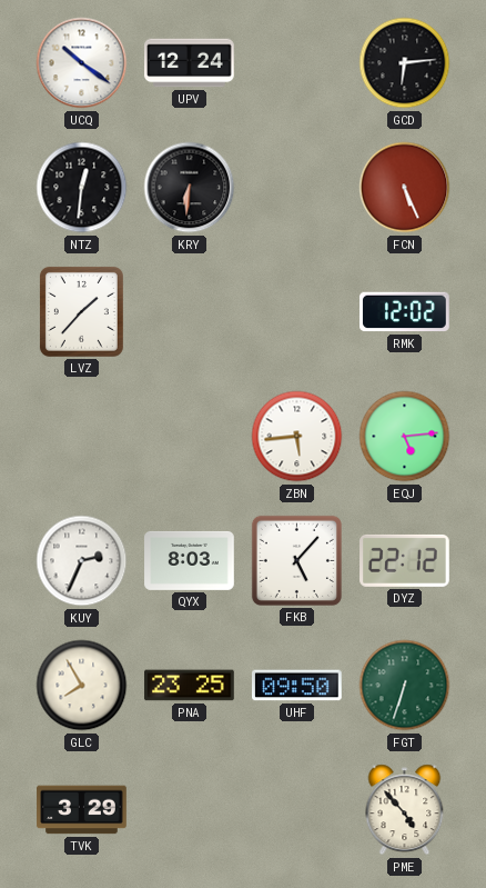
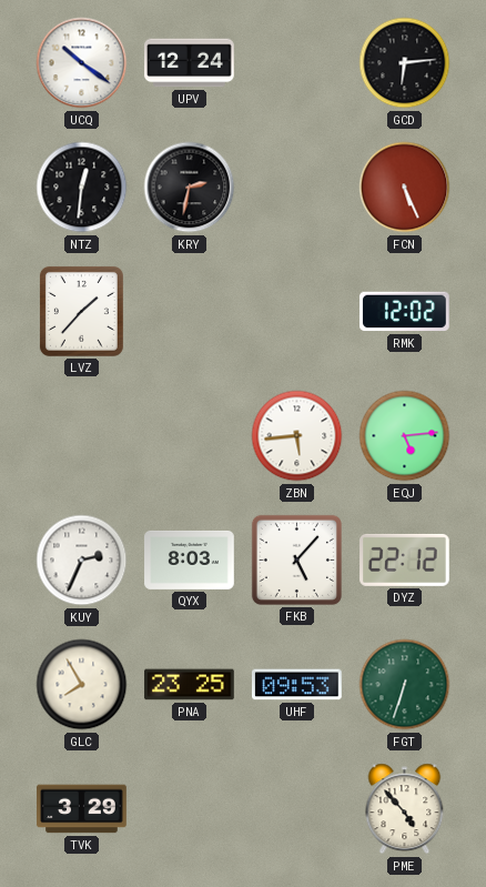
KRY: 6:31 -> 2:32 (190, 188)
UHF: 09:50 -> 09:53 (297, 685)
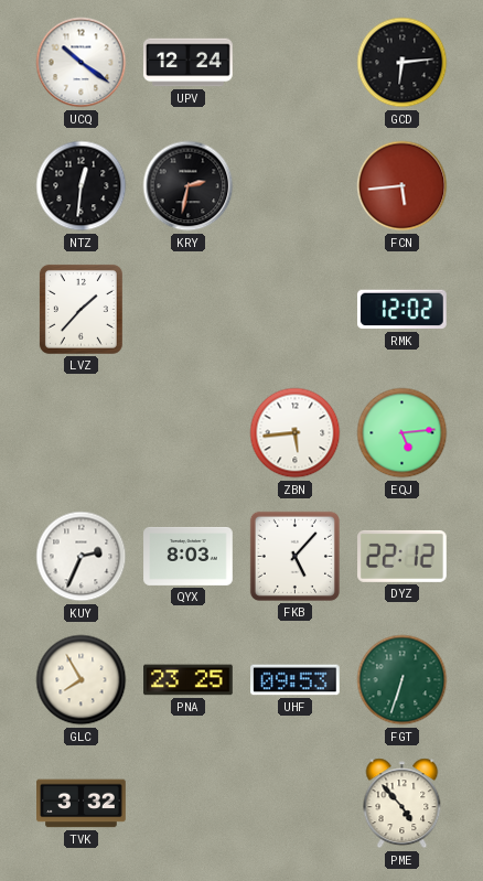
FCN: 5:26 -> 5:44 (402, 186)
TVK: 3:29 -> 3:32 (82, 804)
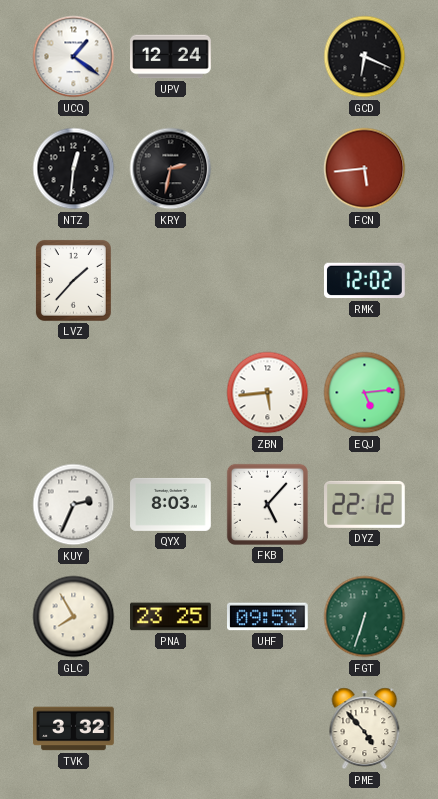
UCQ: 10:21 -> 1:21 (74, 57)
GCD: 6:14 -> 6:19 (365, 57)
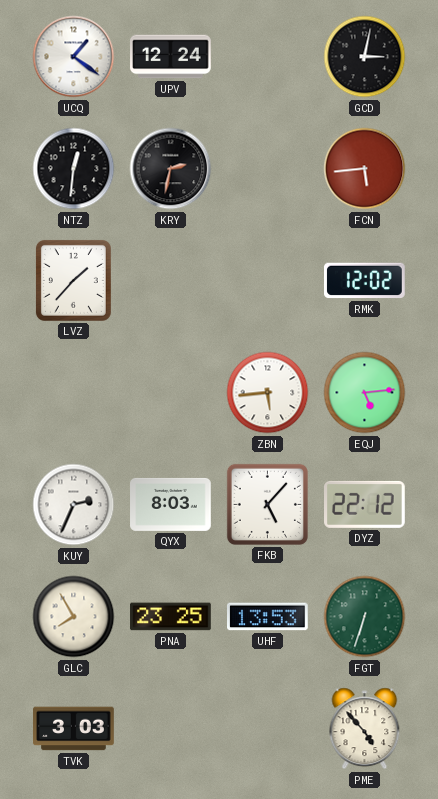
GCD: 6:19 -> 3:02 (365, 57)
UHF: 09:53 -> 13:53 (268, 617)
TVK: 3:32 -> 3:03 (74, 729)
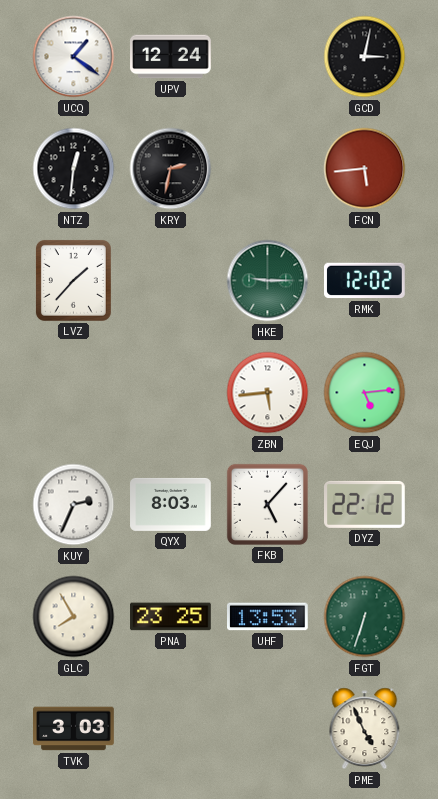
HKE: none -> 9:15 (268, 281)
PME: 4:53 -> 4:56 (365, 729)
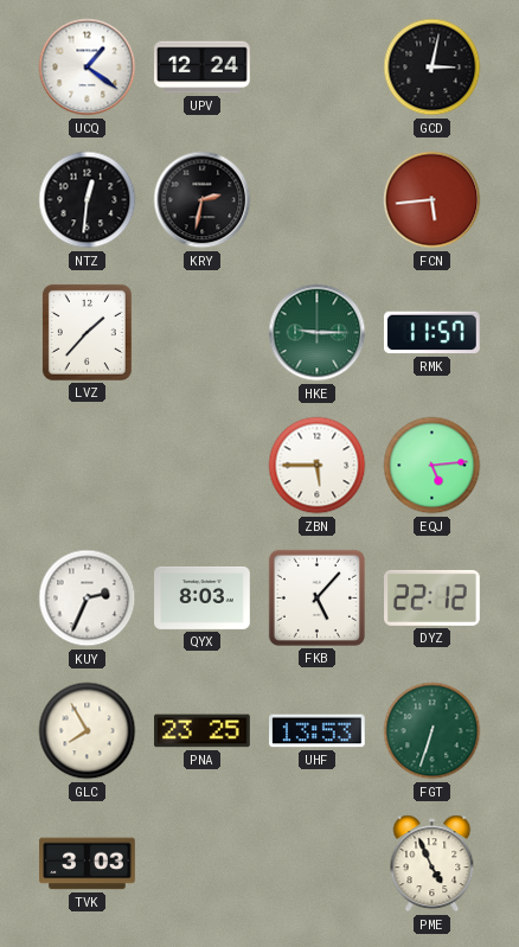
RMK: 12:02 -> 11:57 (432, 333)
ZBN: 5:44 -> 5:45 (318, 466)
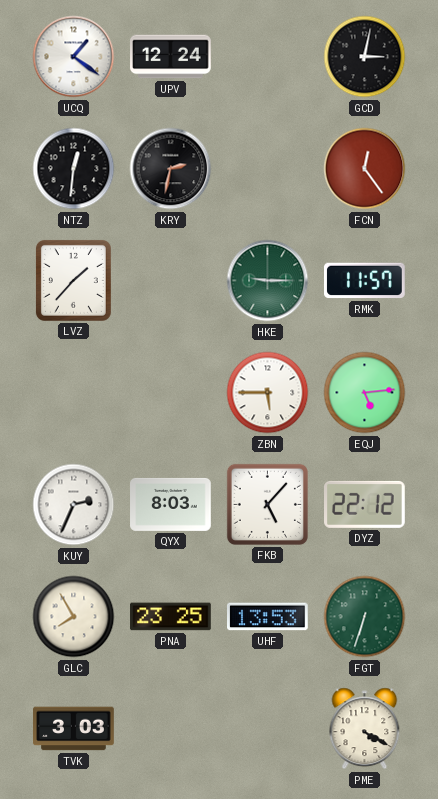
FCN: 5:44 -> 12:24 (365, 169)
PME: 4:56 -> 4:20 (365, 729)
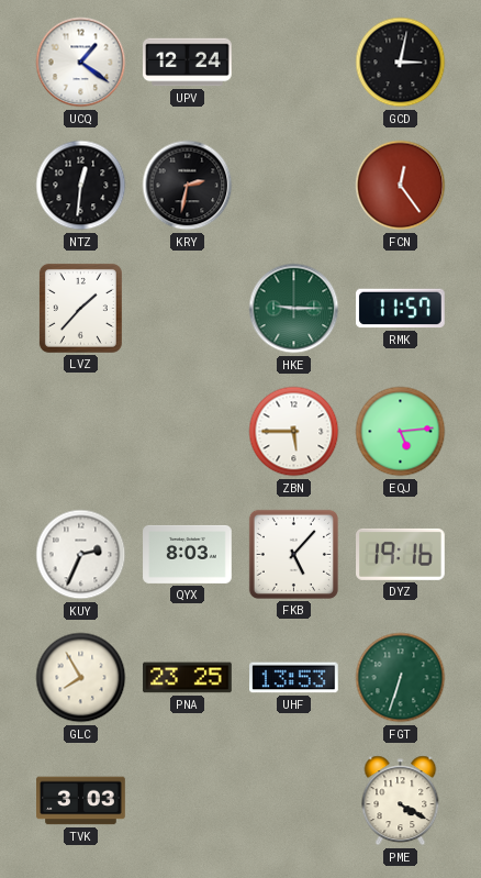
DYZ: 22:12 -> 19:16 (401, 554)
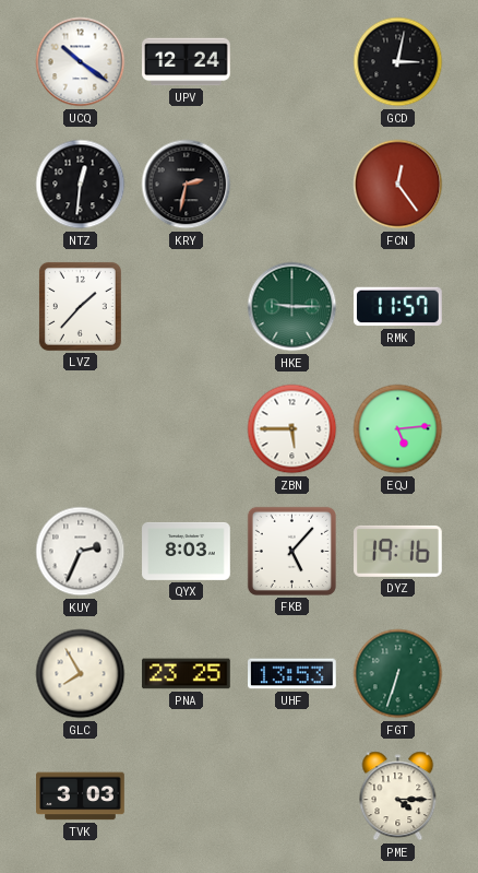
UCQ: 1:21 -> 10:21 (81, 62)
PME: 4:20 -> 4:15 (398, 797)
